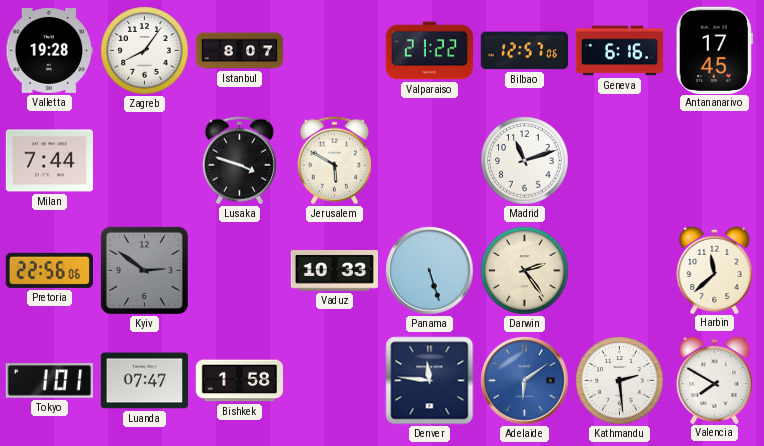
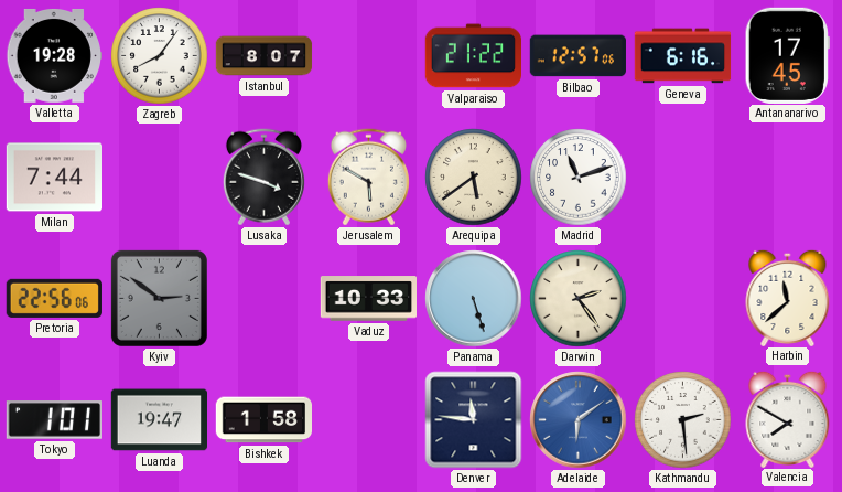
Arequipa: none -> 5:39 (474, 178)
Luanda: 07:47 -> 19:47 (159, 420)
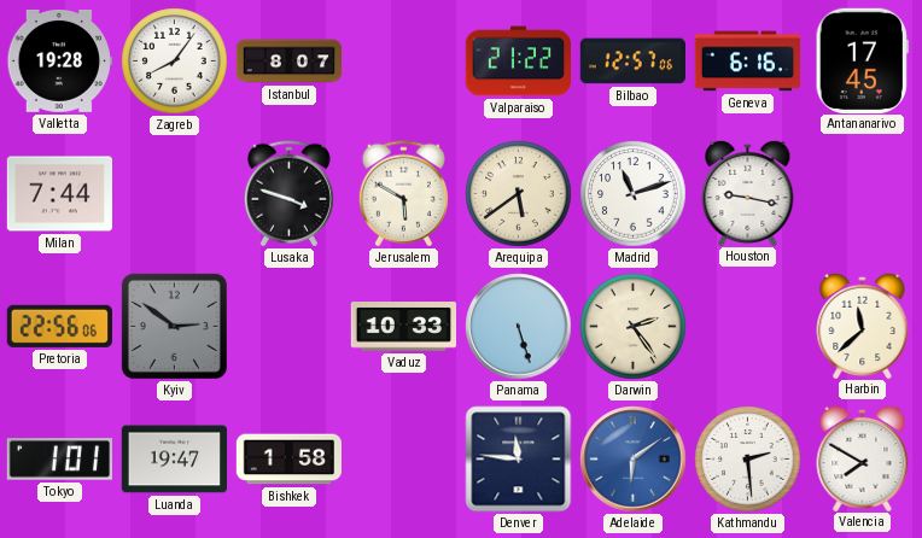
Houston: none -> 9:17 (748, 192)
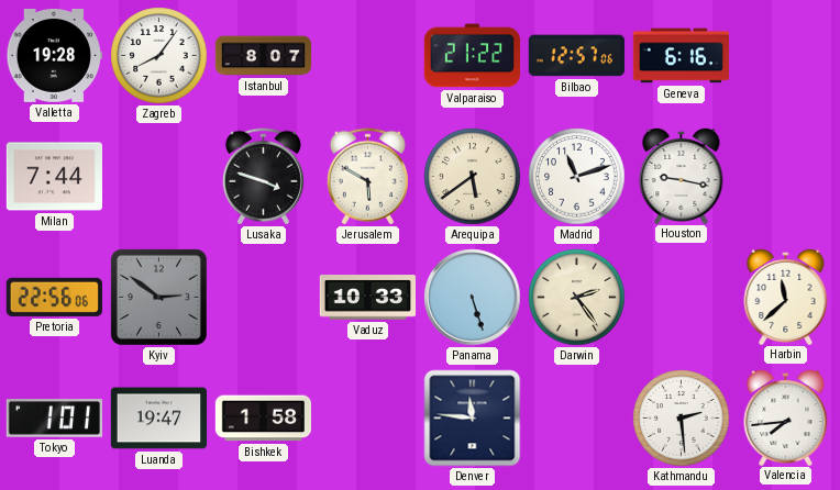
Antananarivo: 17:45 -> none (862, 60)
Adelaide: 6:09 -> none (634, 460)
Valencia: 7:50 -> 7:44 (786, 416)
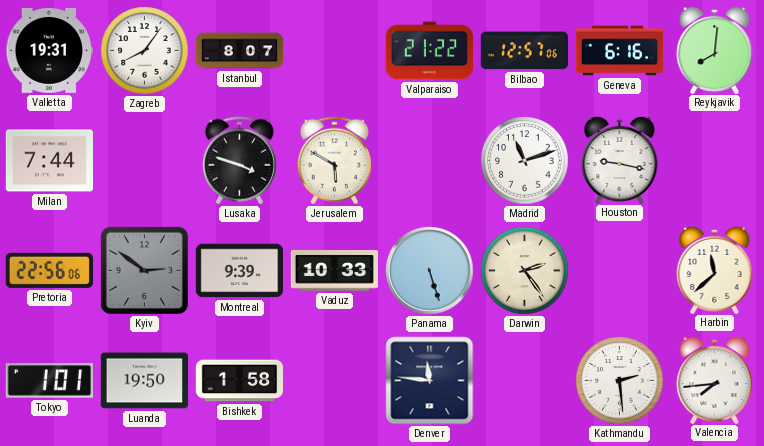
Valletta: 19:28 -> 19:31 (49, 51)
Reykjavik: none -> 8:01 (715, 49)
Arequipa: 5:39 -> none (473, 177)
Montreal: none -> 9:39 (239, 271)
Luanda: 19:47 -> 19:50 (144, 381)
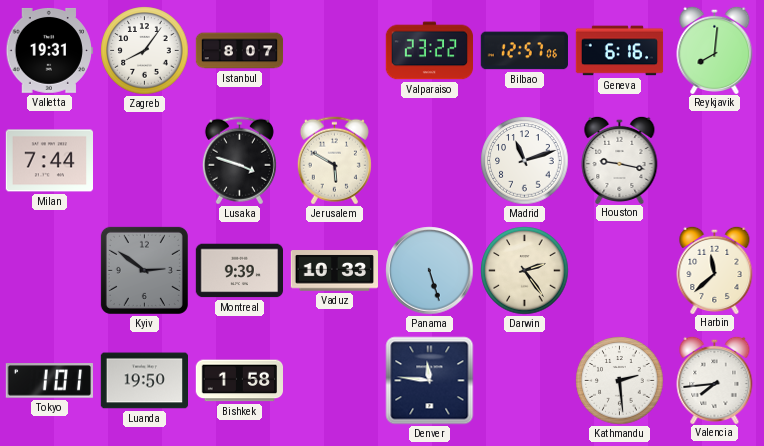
Valparaiso: 21:22 -> 23:22 (429, 51)
Pretoria: 22:56 -> none (49, 270)
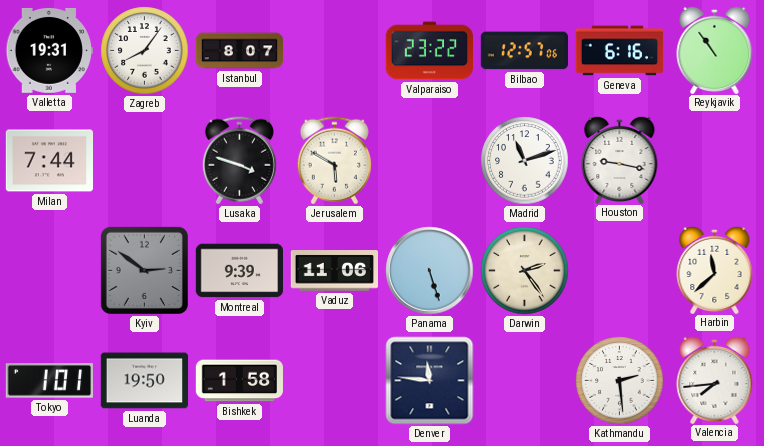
Reykjavik: 8:01 -> 10:54 (715, 49)
Vaduz: 10:33 -> 11:06 (334, 271)
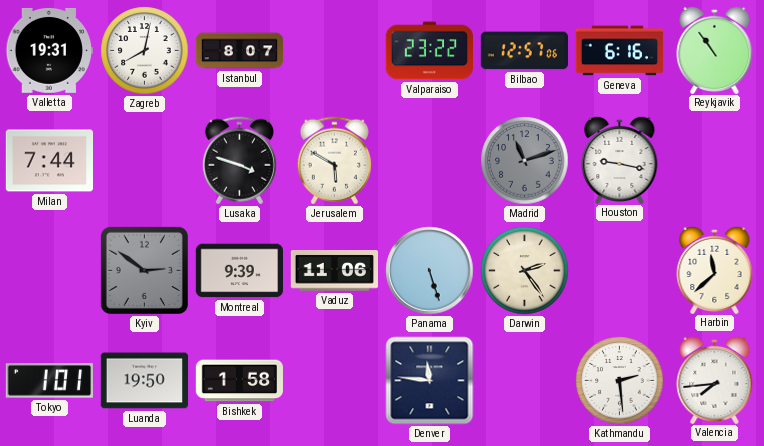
Zagreb: 8:06 -> 8:02 (145, 51)
Madrid dial: white -> grey (525, 161)
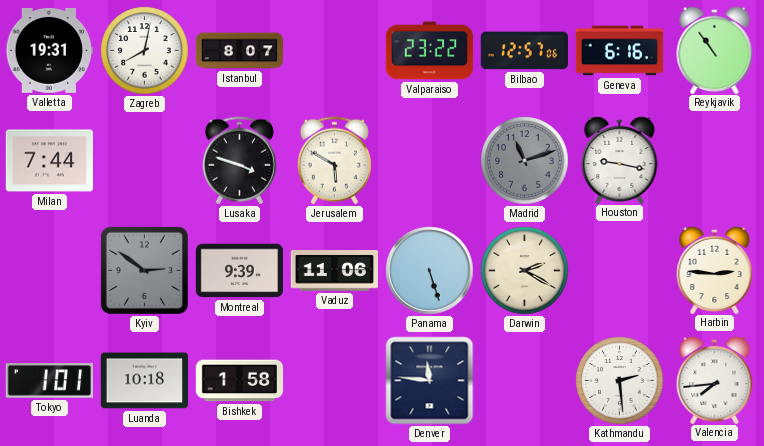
Darwin: 2:24 -> 2:20 (525, 271)
Harbin: 11:38 -> 2:46 (715, 269)
Luanda: 19:50 -> 10:18 (144, 381)
